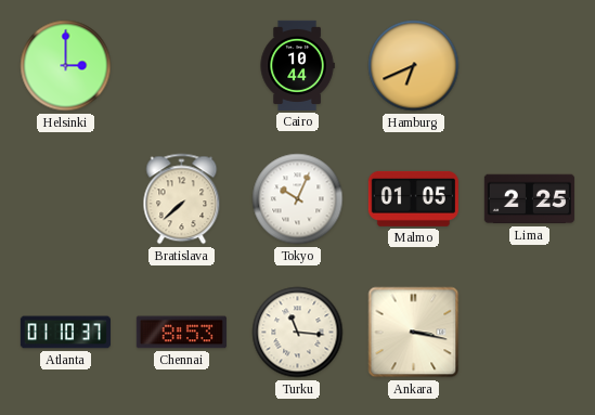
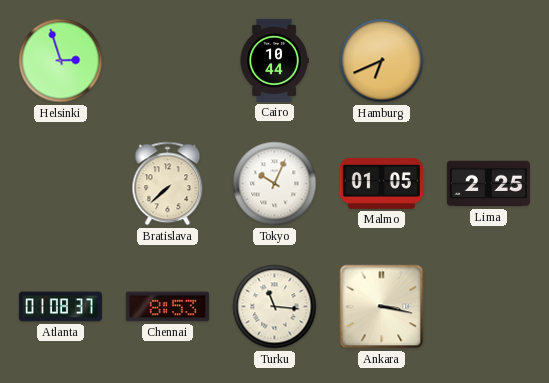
Helsinki: 3:00 -> 2:57 (61, 61)
Atlanta: 01:10 -> 01:08 (60, 307)
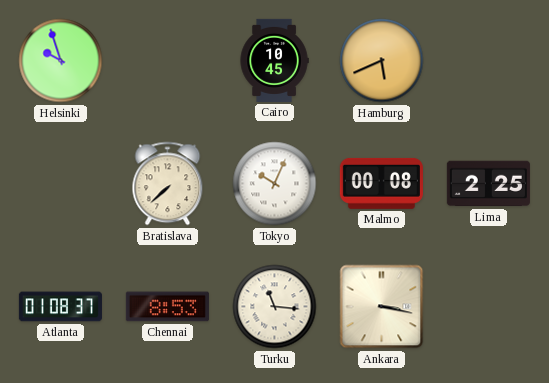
Helsinki: 2:57 -> 9:57 (61, 61)
Cairo: 10:44 -> 10:45 (274, 60)
Hamburg: 6:41 -> 5:41 (382, 61)
Malmo: 01:05 -> 00:08 (381, 183)
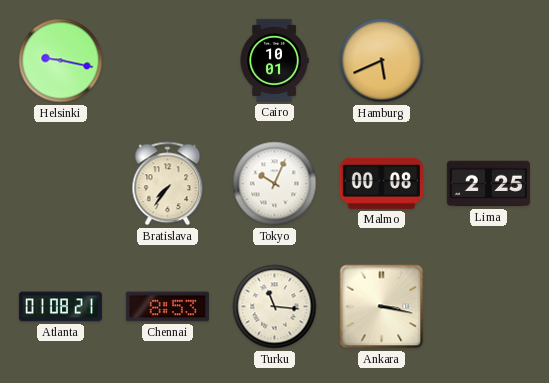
Helsinki: 9:57 -> 9:17 (61, 61)
Cairo: 10:45 -> 10:01 (274, 60)
Bratislava: 7:38 -> 7:36 (168, 184)
Atlanta: 01:08:37 -> 01:08:21 (60, 307)
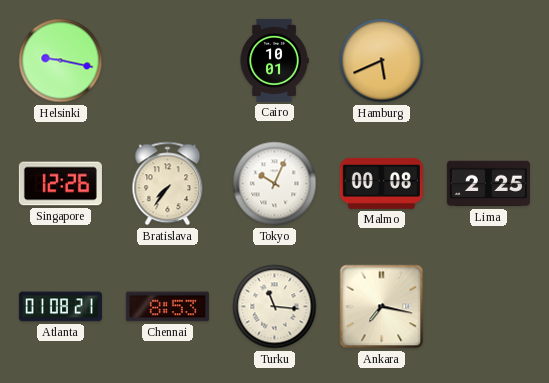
Singapore: none -> 12:26 (60, 184)
Ankara: 3:17 -> 7:17 (382, 307)
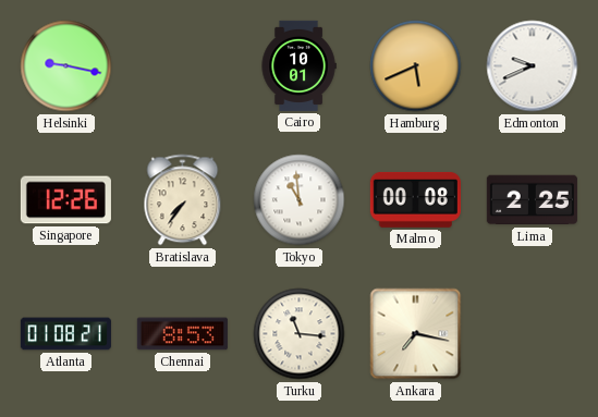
Edmonton: none -> 9:41 (533, 66)
Tokyo: 10:04 -> 10:59 (300, 200)
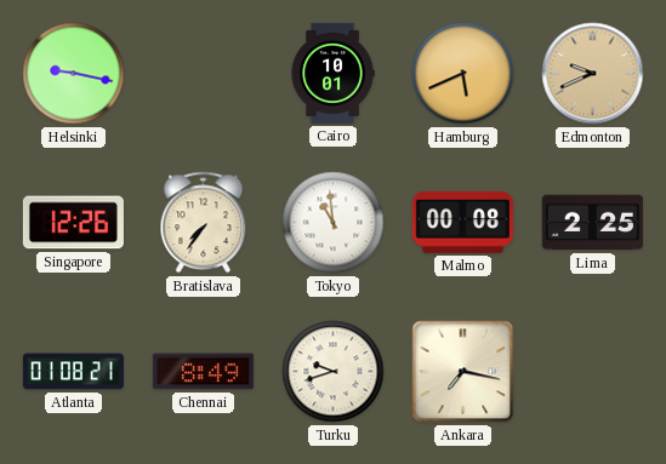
Edmonton dial: white -> champagne (593, 74)
Chennai: 8:53 -> 8:49 (203, 372)
Turku: 11:16 -> 9:42 (334, 372)
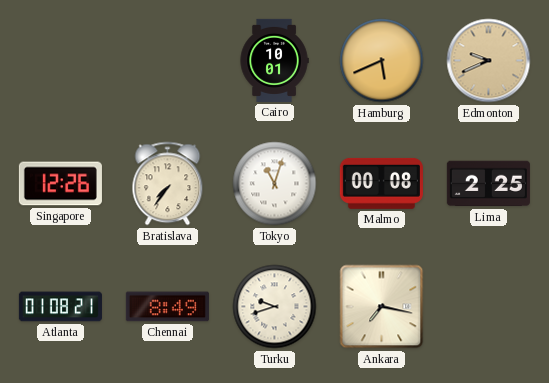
Helsinki: 9:17 -> none (74, 74)
Tokyo: 10:59 -> 11:03 (275, 184)
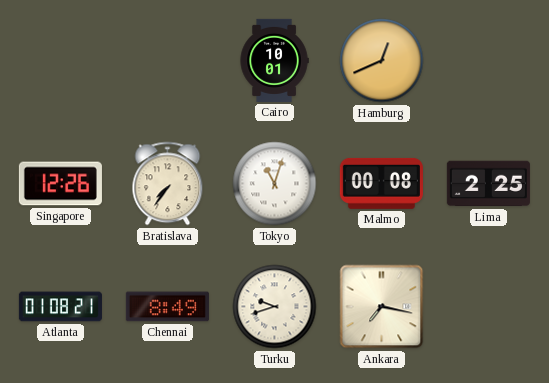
Hamburg: 5:41 -> 12:41 (382, 61)
Edmonton: 9:41 -> none (489, 61)
